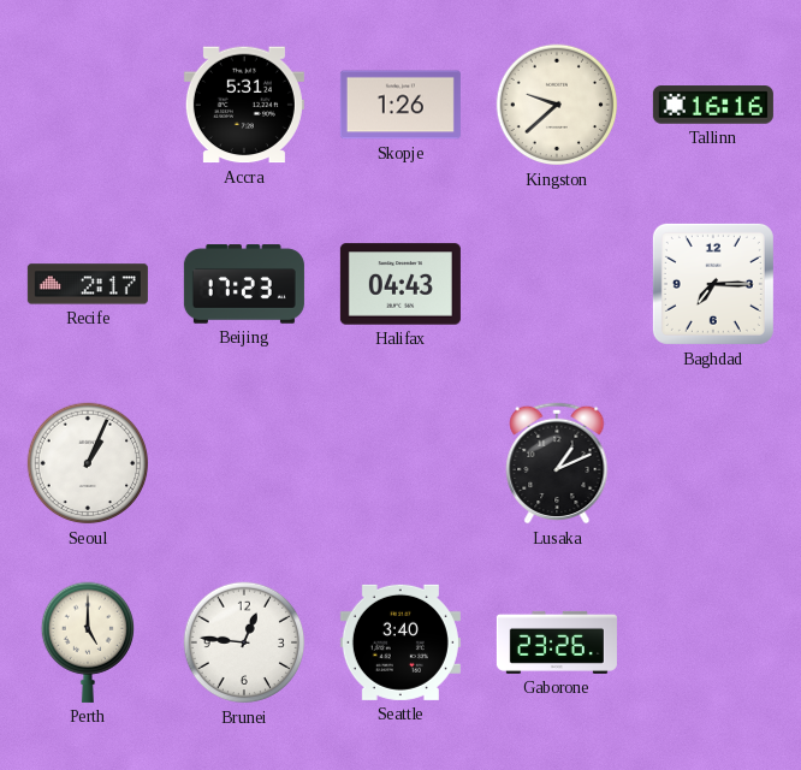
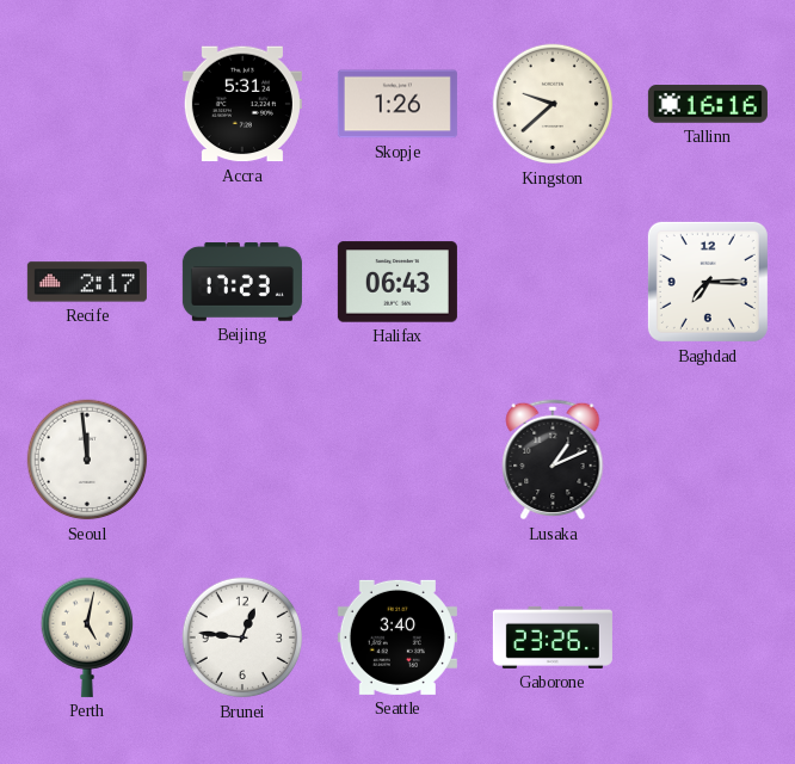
Halifax: 04:43 -> 06:43 (397, 282)
Seoul: 1:04 -> 11:59 (87, 460)
Perth: 5:00 -> 5:02 (86, 637)
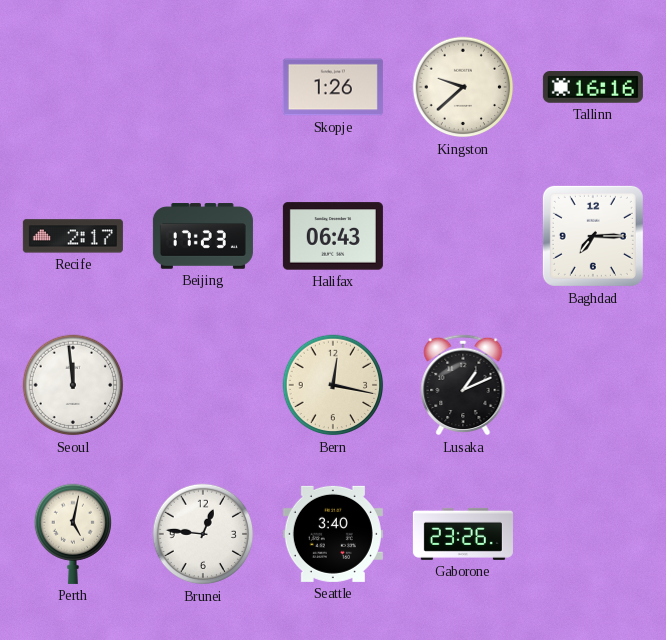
Accra: 5:31 -> none (242, 104)
Bern: none -> 12:17 (333, 385)
